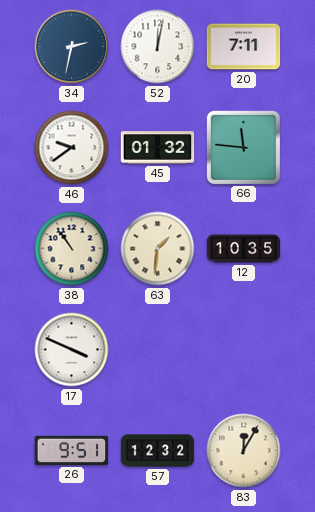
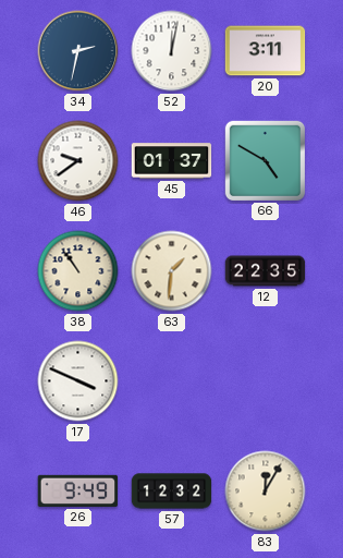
20: 7:11 -> 3:11 (266, 51)
45: 01:32 -> 01:37 (172, 161)
66: 11:46 -> 4:50 (265, 160)
12: 10:35 -> 22:35 (266, 271)
26: 9:51 -> 9:49 (78, 490)
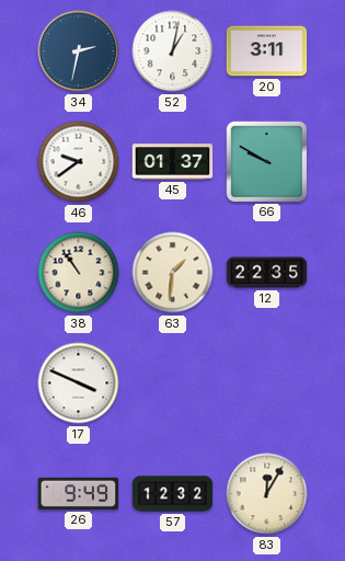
52: 12:02 -> 1:02 (173, 51)
66: 4:50 -> 9:50 (266, 161)
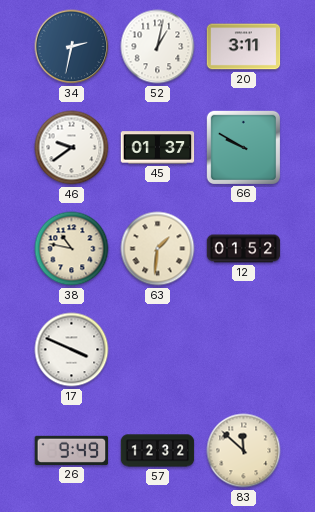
38: 10:54 -> 10:47 (72, 249)
12: 22:35 -> 01:52 (244, 249)
83: 12:05 -> 11:52 (244, 451)
